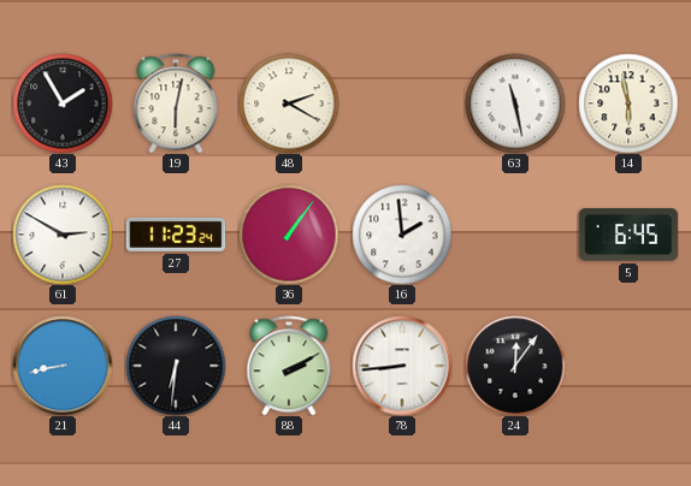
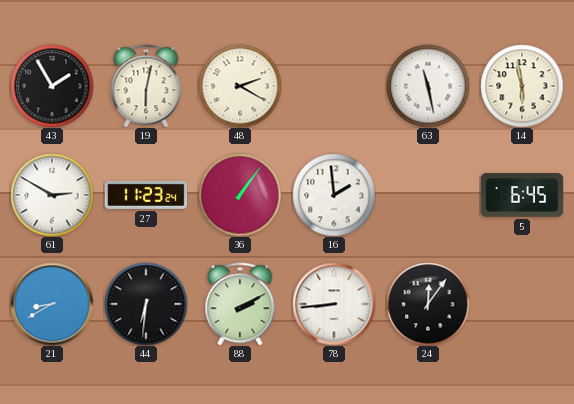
21: 8:43 -> 8:40 (52, 304)
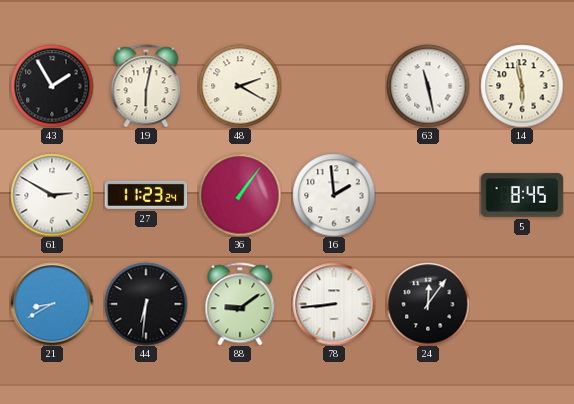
5: 6:45 -> 8:45 (522, 195)
88: 2:10 -> 9:09 (240, 304)
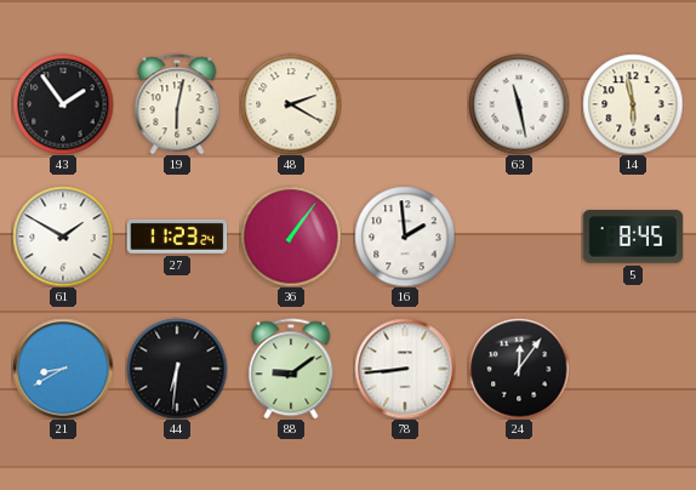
43: 1:55 -> 1:54 (63, 104)
61: 2:50 -> 1:50 (63, 237)
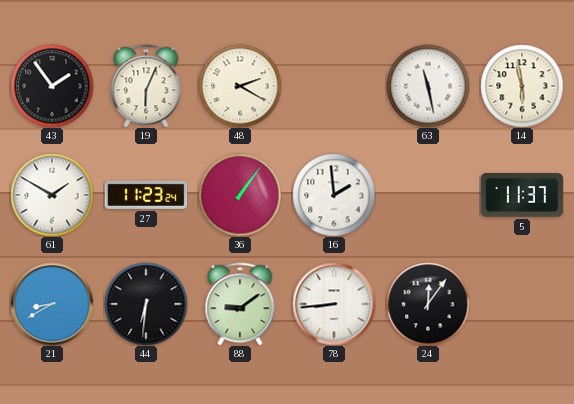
19: 6:02 -> 6:04 (146, 86)
5: 8:45 -> 11:37 (522, 195)
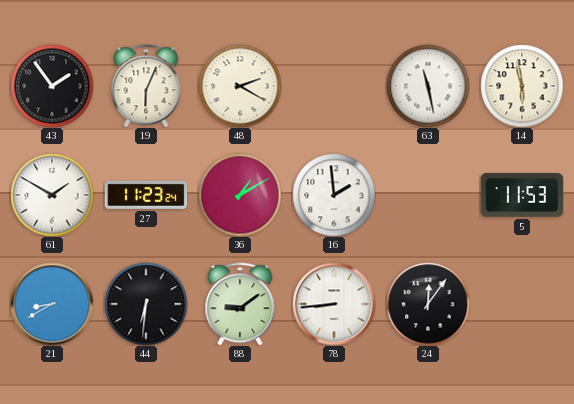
36: 1:06 -> 1:10 (240, 195)
5: 11:37 -> 11:53 (522, 195)
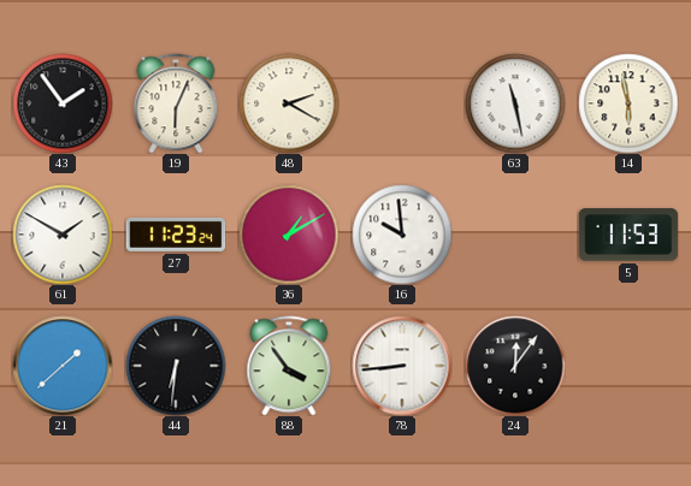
16: 1:59 -> 9:59 (402, 235)
21: 8:40 -> 1:38 (63, 366)
88: 9:09 -> 3:54 (289, 366)
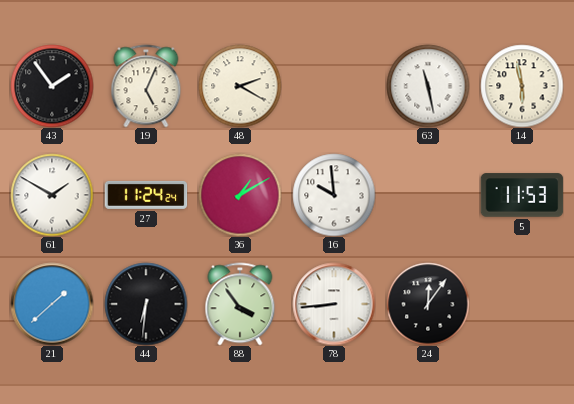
19: 6:04 -> 5:04 (146, 86)
27: 11:23 -> 11:24 (146, 195)
